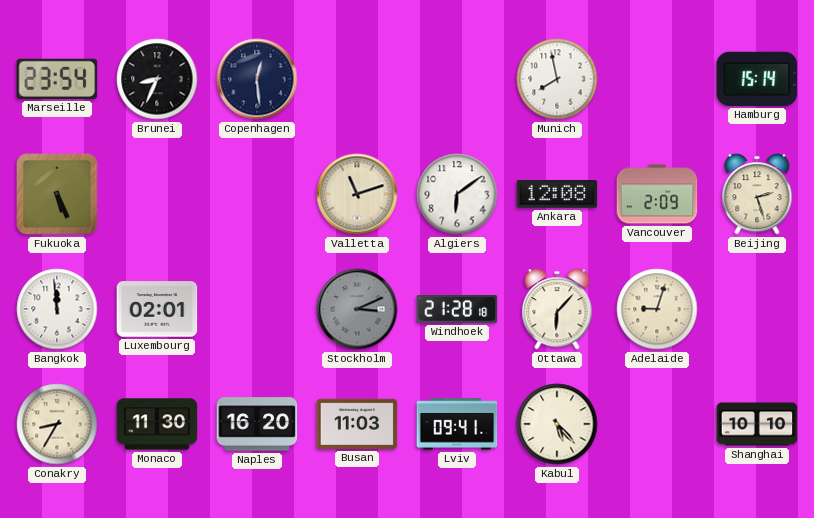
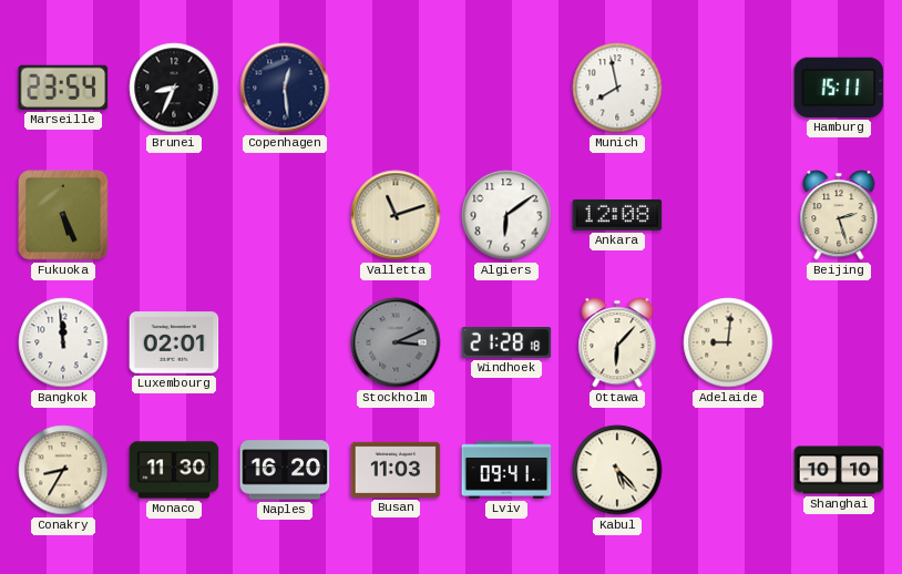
Hamburg: 15:14 -> 15:11 (839, 88)
Vancouver: 2:09 -> none (657, 194)
Adelaide: 9:03 -> 9:01 (728, 342)
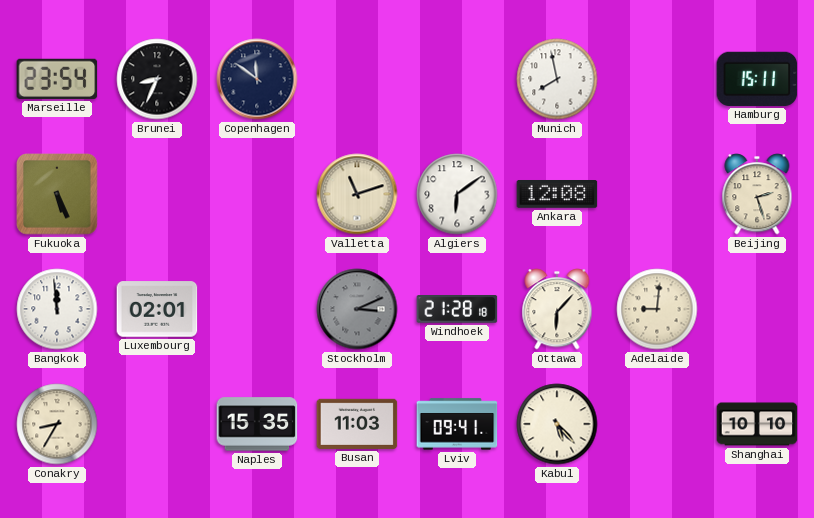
Copenhagen: 12:29 -> 11:51 (257, 79)
Monaco: 11:30 -> none (174, 470)
Naples: 16:20 -> 15:35 (257, 424)
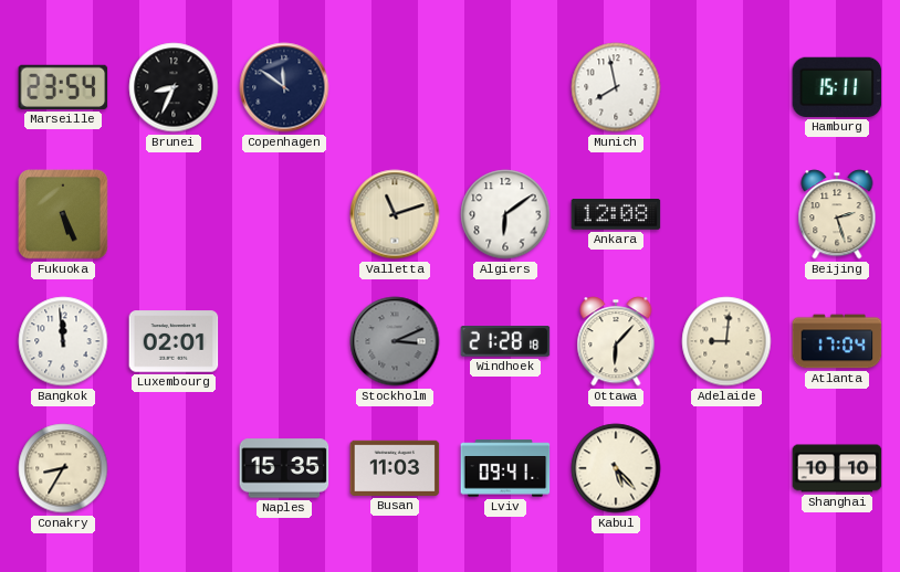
Atlanta: none -> 17:04 (837, 341)
